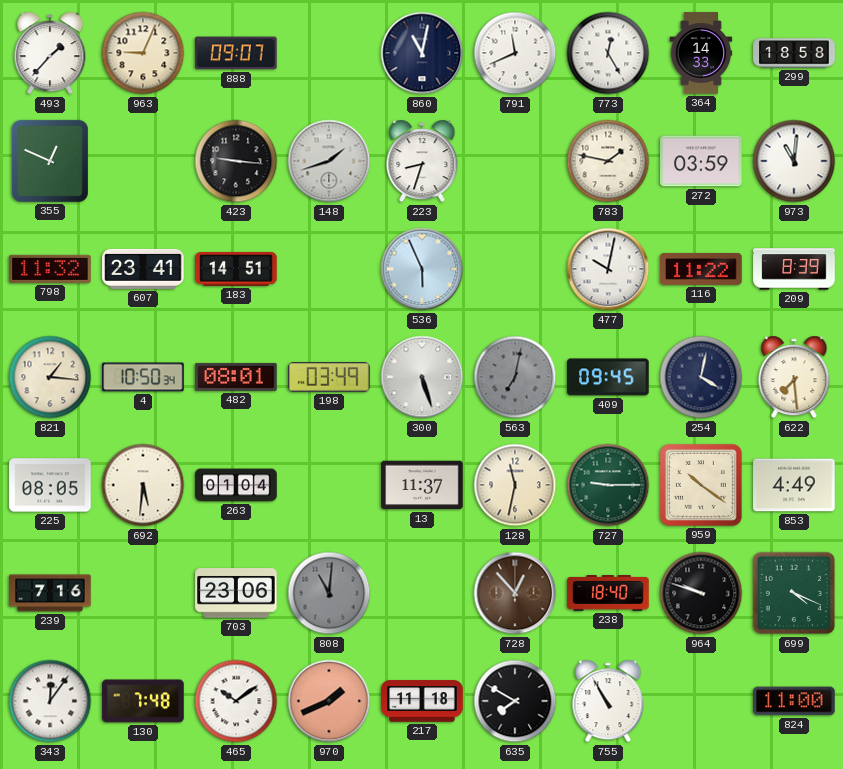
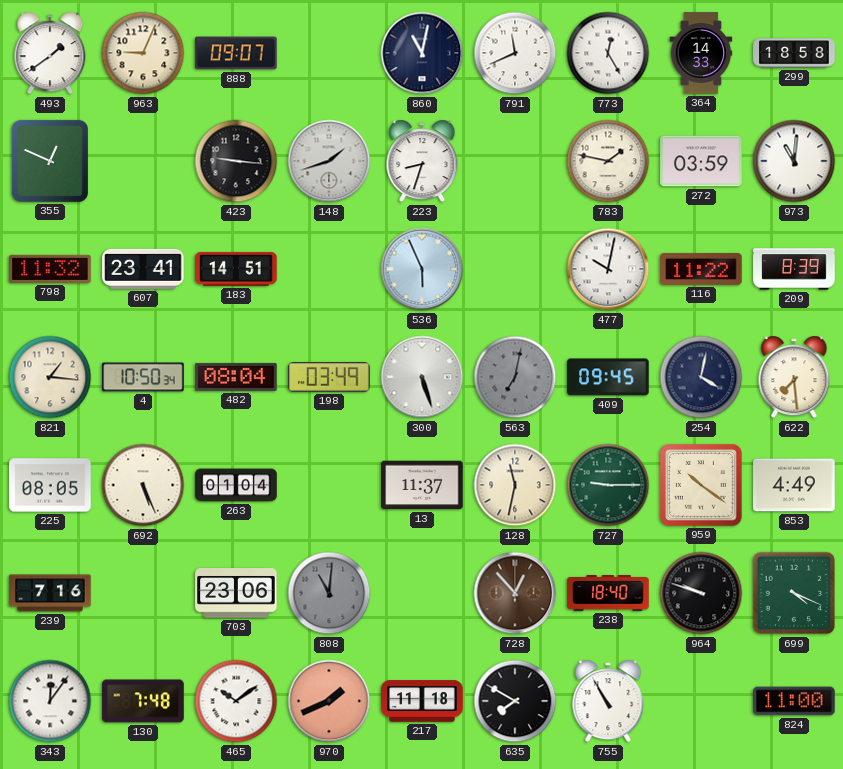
493: 1:37 -> 1:39 (50, 53)
482: 08:01 -> 08:04 (236, 377)
692: 5:31 -> 5:26 (143, 485)
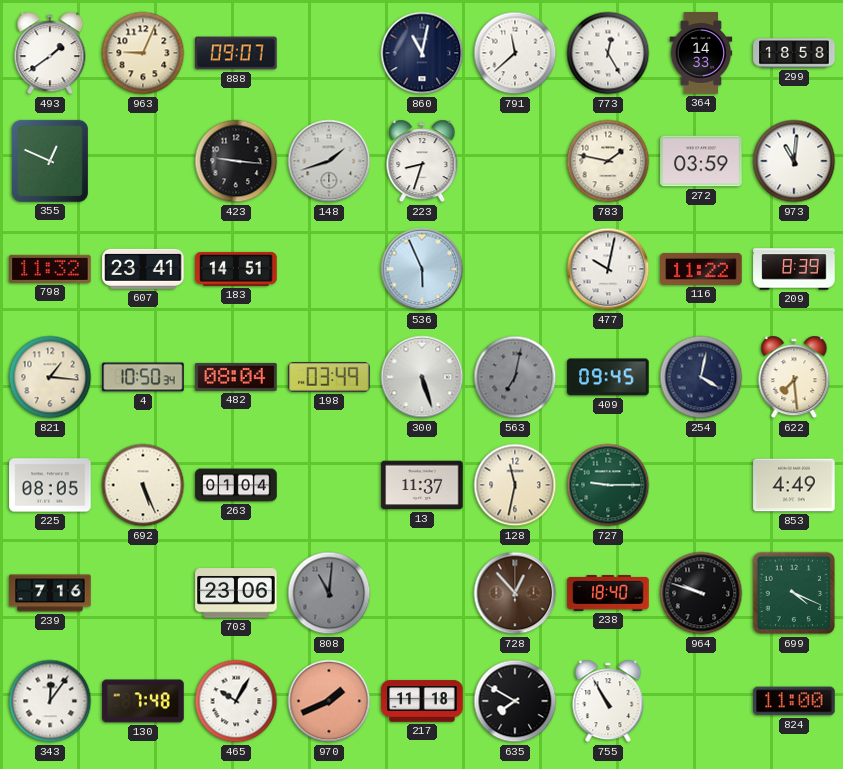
791: 11:41 -> 11:38 (515, 53)
959: 10:21 -> none (701, 485)
465: 10:09 -> 10:05 (236, 701)
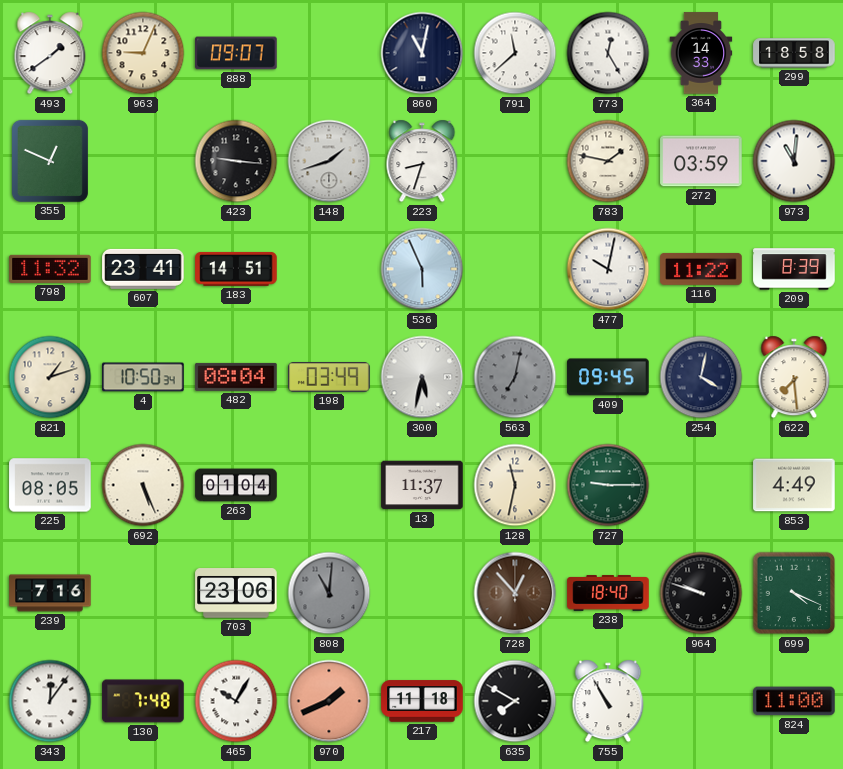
821: 1:16 -> 1:12 (50, 377)
300: 5:27 -> 5:32 (422, 377)
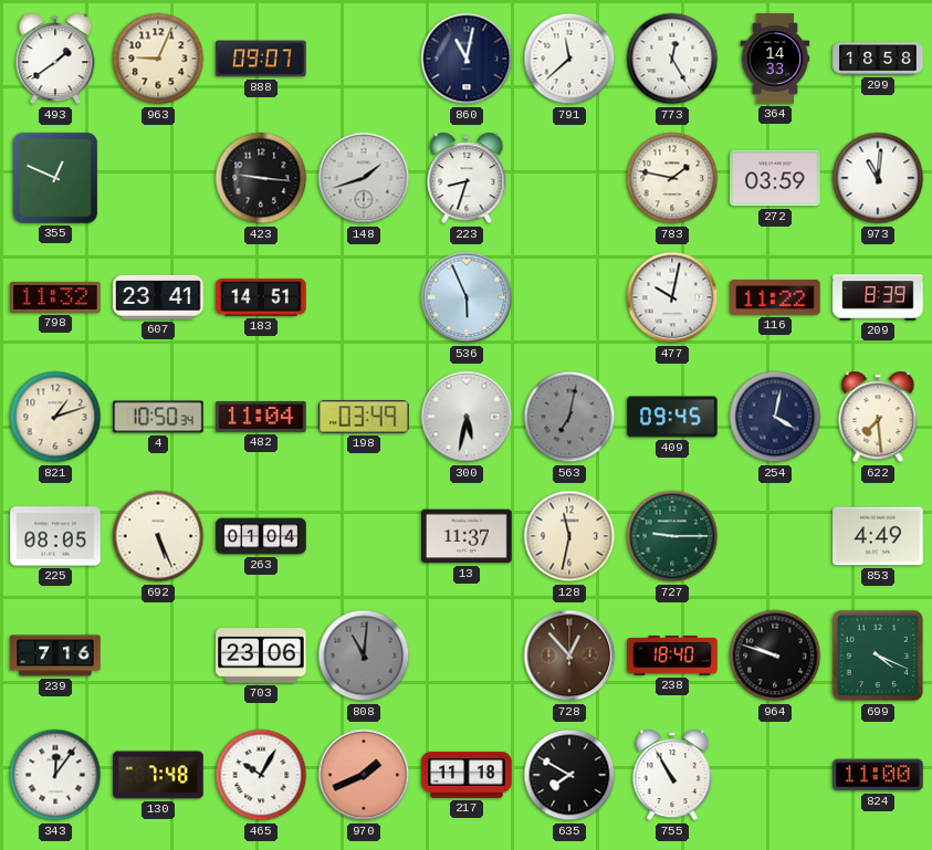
482: 08:04 -> 11:04 (261, 417)
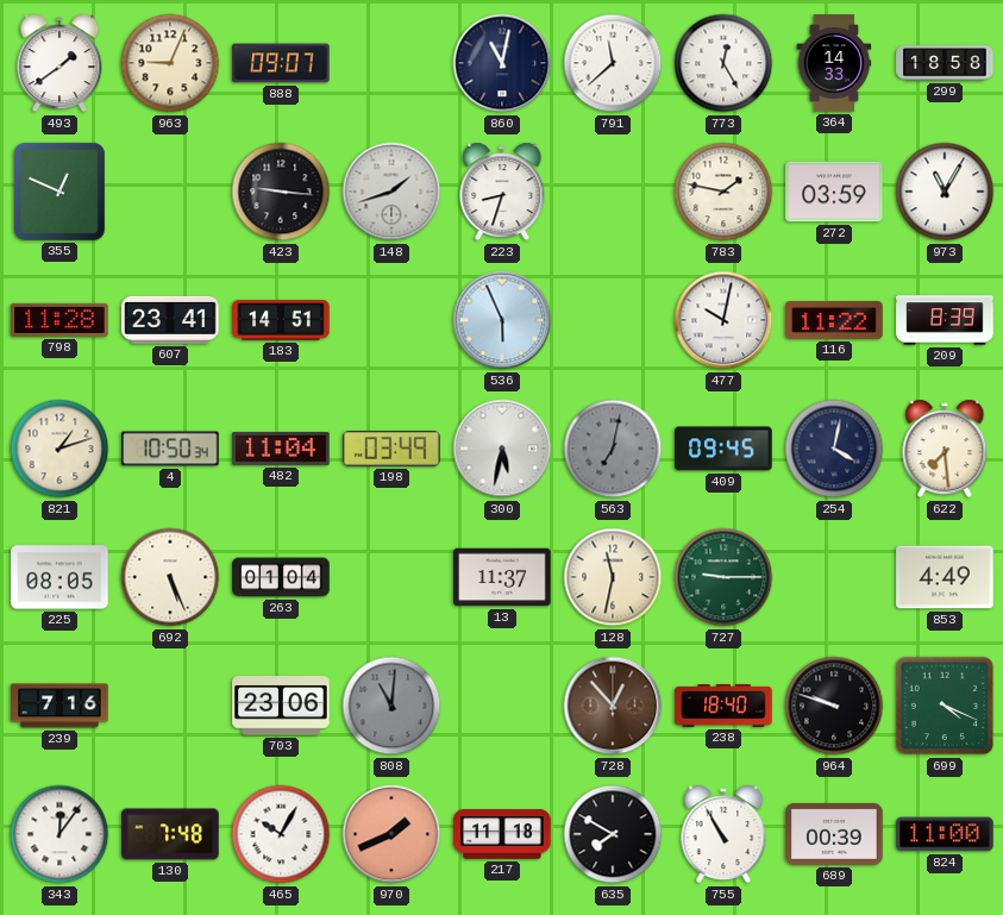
973: 11:01 -> 11:05 (945, 192)
798: 11:32 -> 11:28 (59, 320)
689: none -> 00:39 (834, 834)
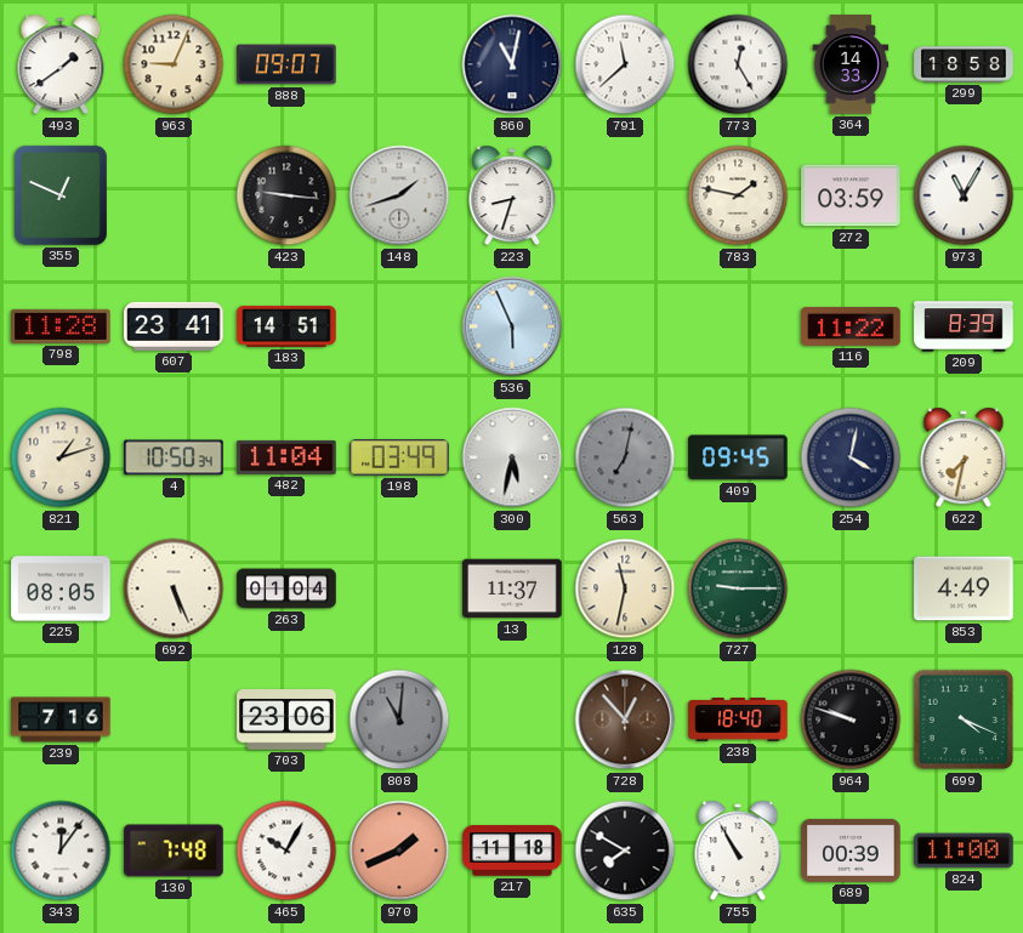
477: 10:02 -> none (723, 320)
622: 7:29 -> 7:32 (964, 457)
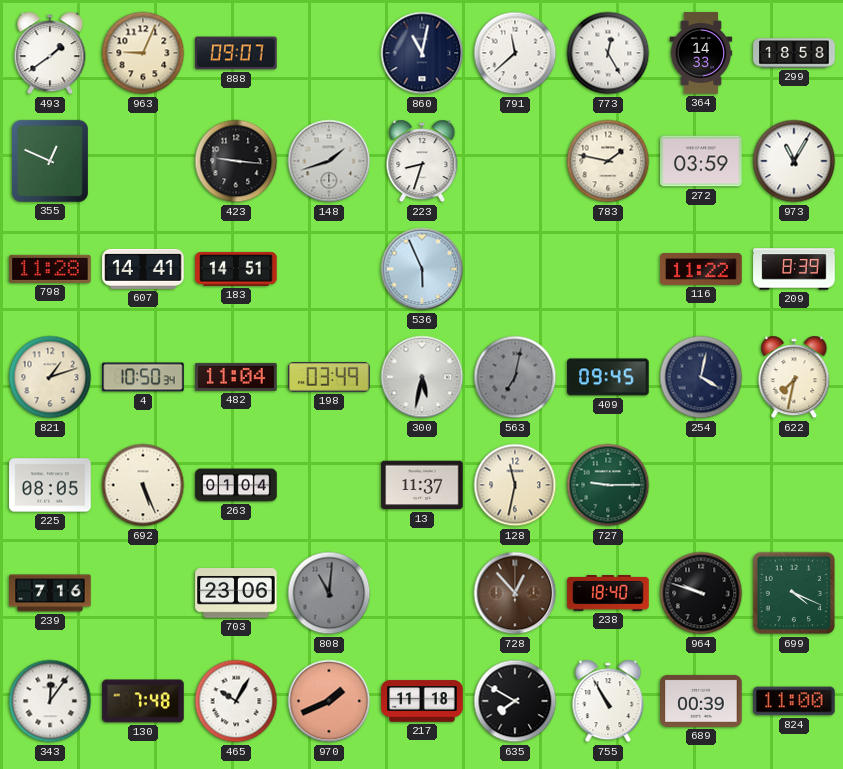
607: 23:41 -> 14:41 (143, 269)
853: 4:49 -> none (964, 588)
